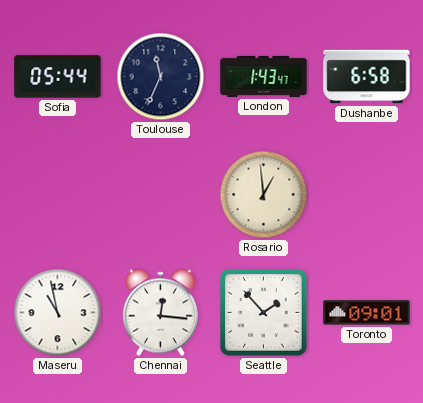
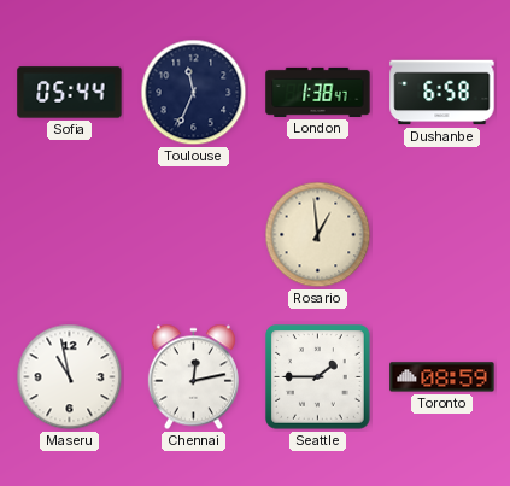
London: 1:43 -> 1:38 (318, 92)
Chennai: 12:16 -> 12:13 (193, 377)
Seattle: 1:53 -> 1:45 (318, 377)
Toronto: 09:01 -> 08:59 (442, 377)
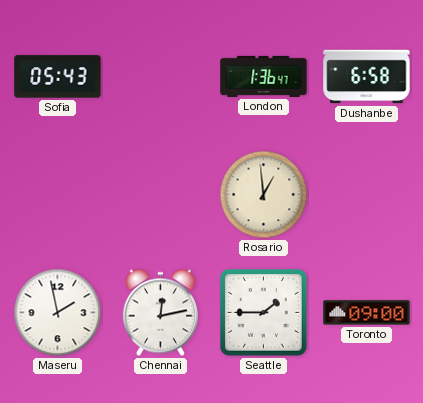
Sofia: 05:44 -> 05:43 (58, 77)
Toulouse: 11:34 -> none (194, 93)
London: 1:38 -> 1:36 (264, 76)
Maseru: 10:58 -> 1:58 (58, 313)
Toronto: 08:59 -> 09:00 (367, 313)
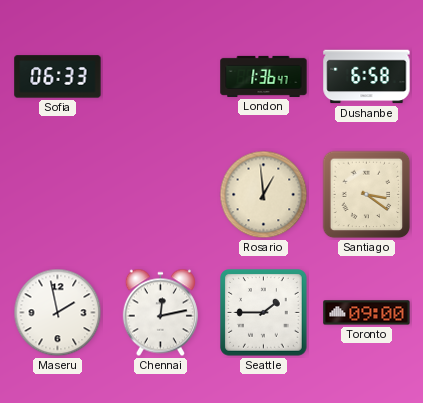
Sofia: 05:43 -> 06:33 (58, 77)
Santiago: none -> 3:21 (367, 195)
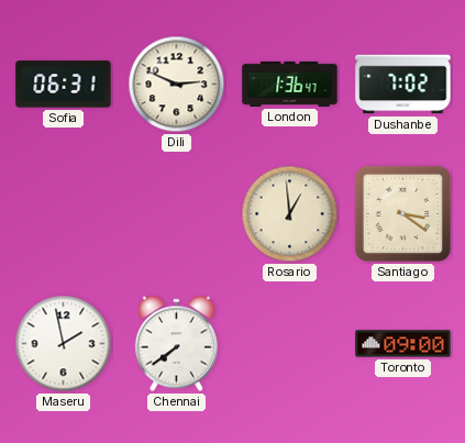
Sofia: 06:33 -> 06:31 (64, 85)
Dili: none -> 2:49 (177, 85)
Dushanbe: 6:58 -> 7:02 (403, 85)
Chennai: 12:13 -> 7:39 (176, 344)
Seattle: 1:45 -> none (264, 313)
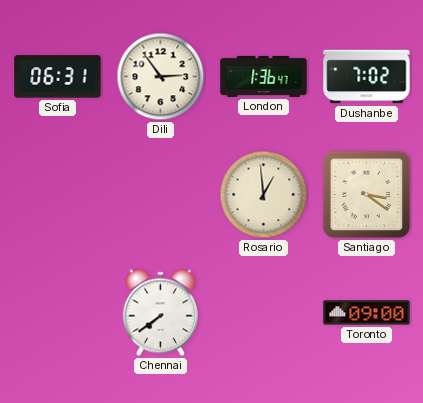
Dili: 2:49 -> 2:54 (161, 77)
Maseru: 1:58 -> none (64, 344)
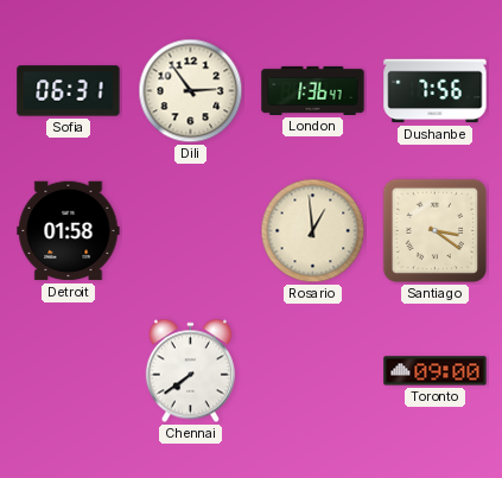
Dushanbe: 7:02 -> 7:56 (436, 91)
Detroit: none -> 01:58 (69, 231)
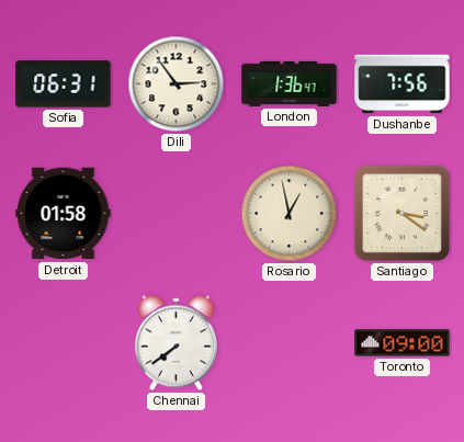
Rosario: 12:59 -> 12:58 (290, 214)
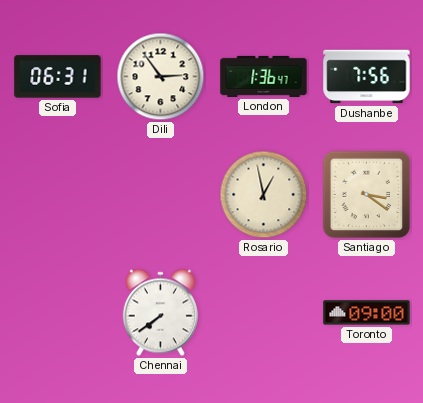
Detroit: 01:58 -> none (64, 214)
